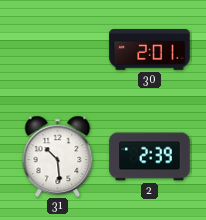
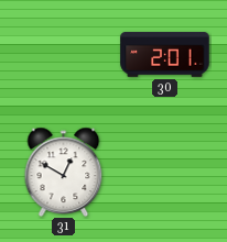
31: 10:29 -> 12:50 (64, 172)
2: 2:39 -> none (150, 157)
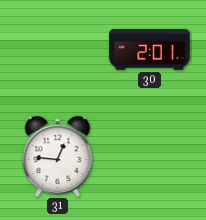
31: 12:50 -> 12:46 (58, 156)
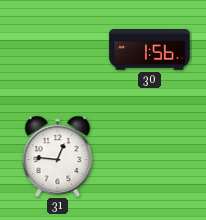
30: 2:01 -> 1:56 (150, 50)
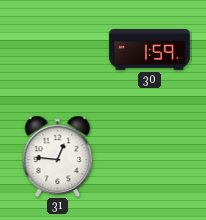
30: 1:56 -> 1:59 (150, 50)
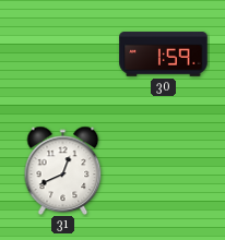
31: 12:46 -> 12:41 (63, 170)
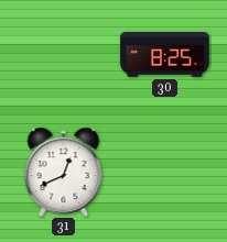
30: 1:59 -> 8:25 (165, 55)
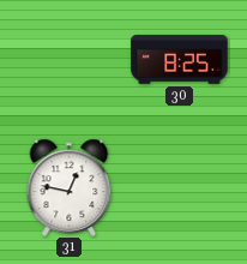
31: 12:41 -> 12:47 (70, 187)
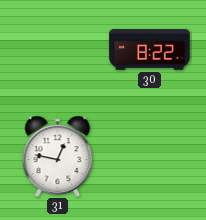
30: 8:25 -> 8:22 (150, 50)
